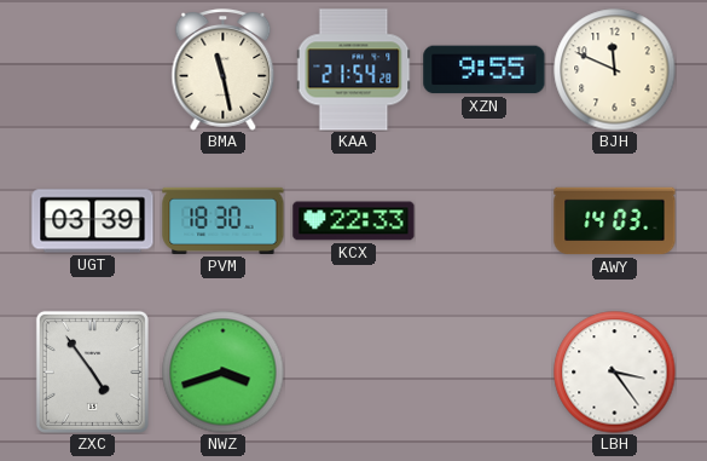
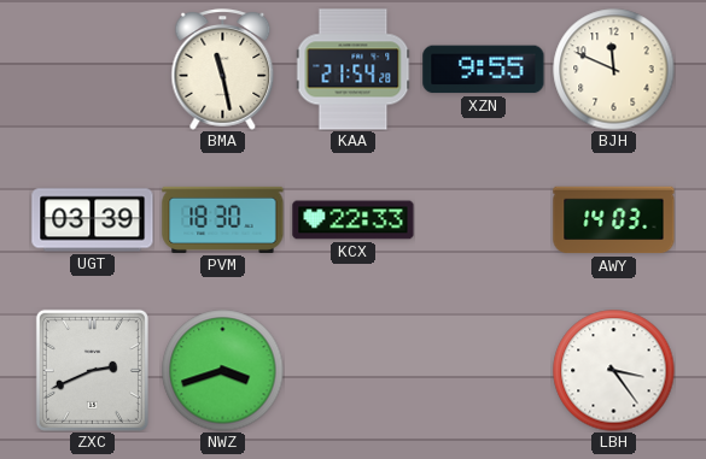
ZXC: 4:54 -> 2:41 (92, 370)
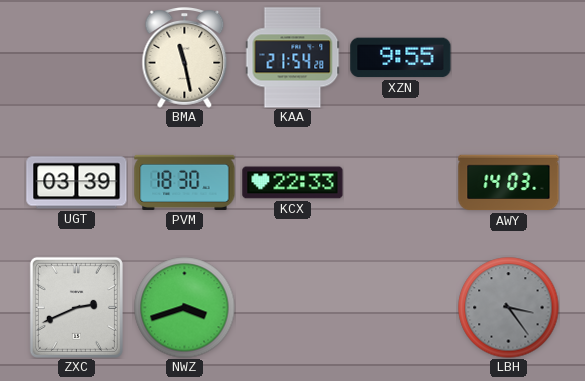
BJH: 11:49 -> none (614, 70)
LBH dial: white -> grey (509, 308)
